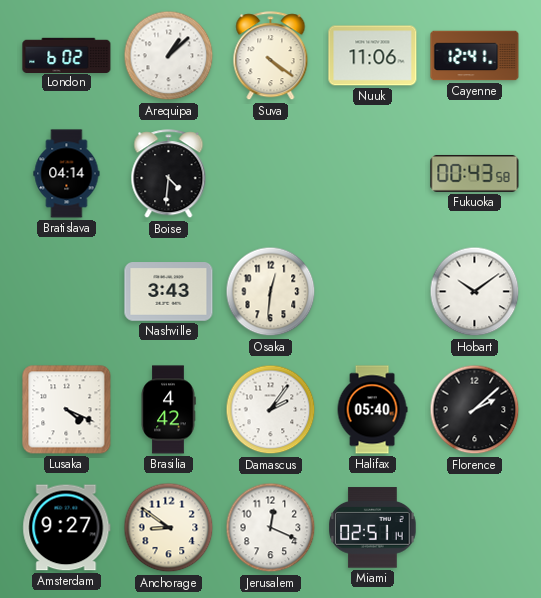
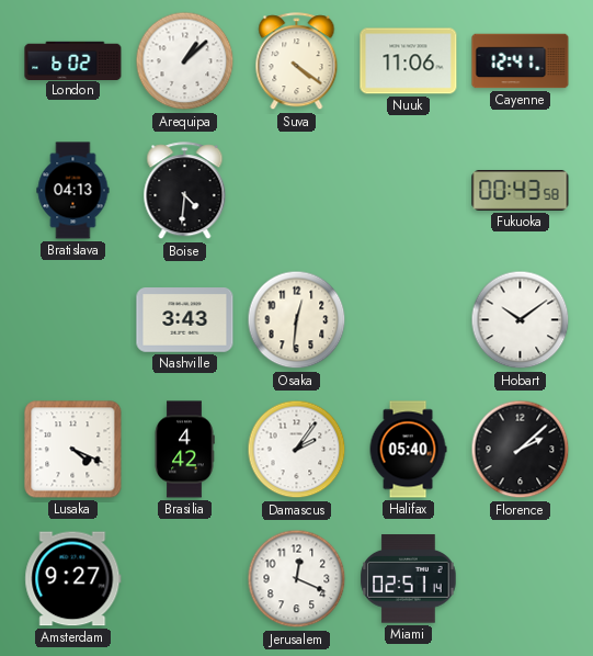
Bratislava: 04:14 -> 04:13 (73, 191)
Anchorage: 8:51 -> none (169, 528)
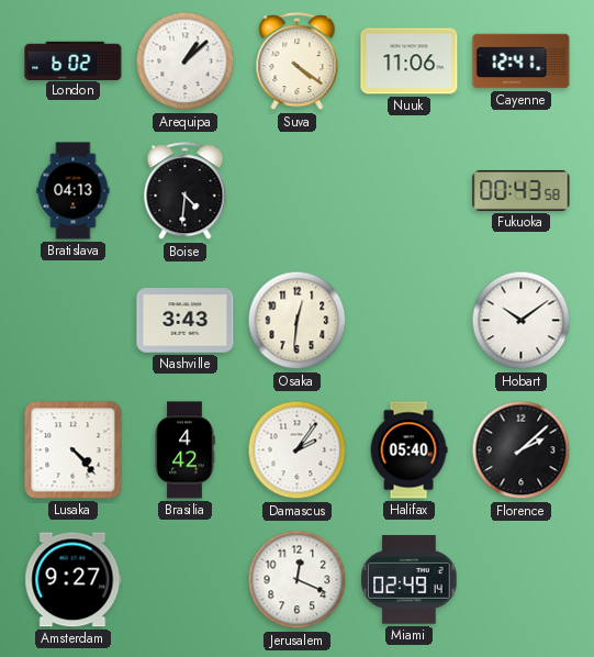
Lusaka: 4:19 -> 4:23 (74, 450)
Miami: 02:51 -> 02:49 (410, 580)
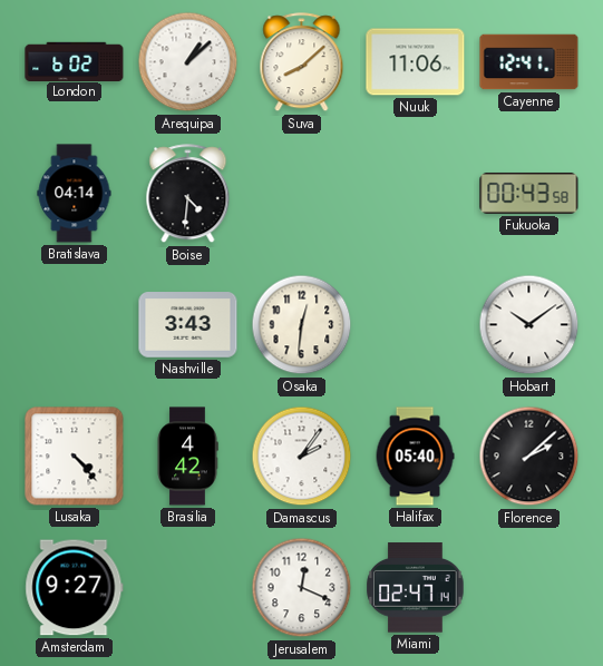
Suva: 4:21 -> 8:08 (302, 62)
Bratislava: 04:13 -> 04:14 (75, 194)
Miami: 02:49 -> 02:47 (416, 588)
